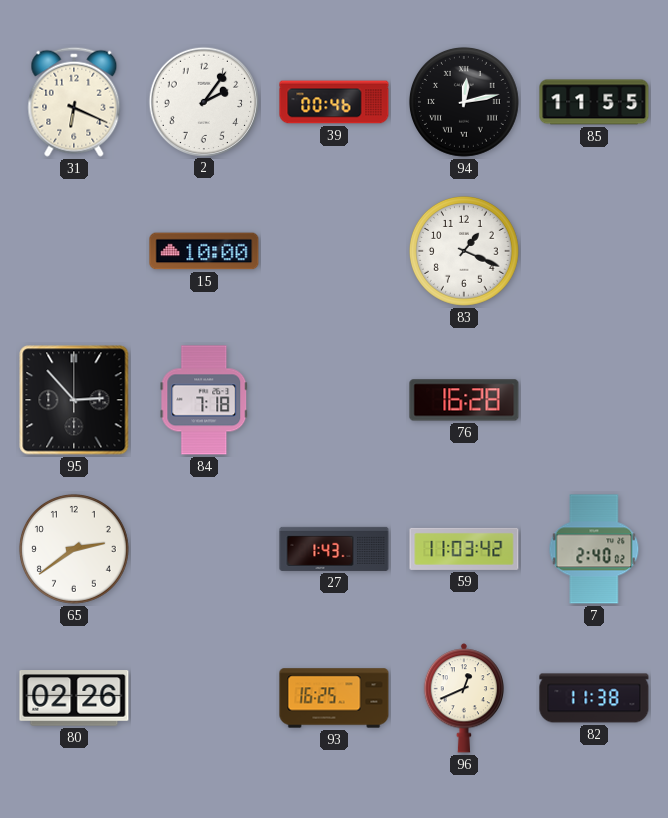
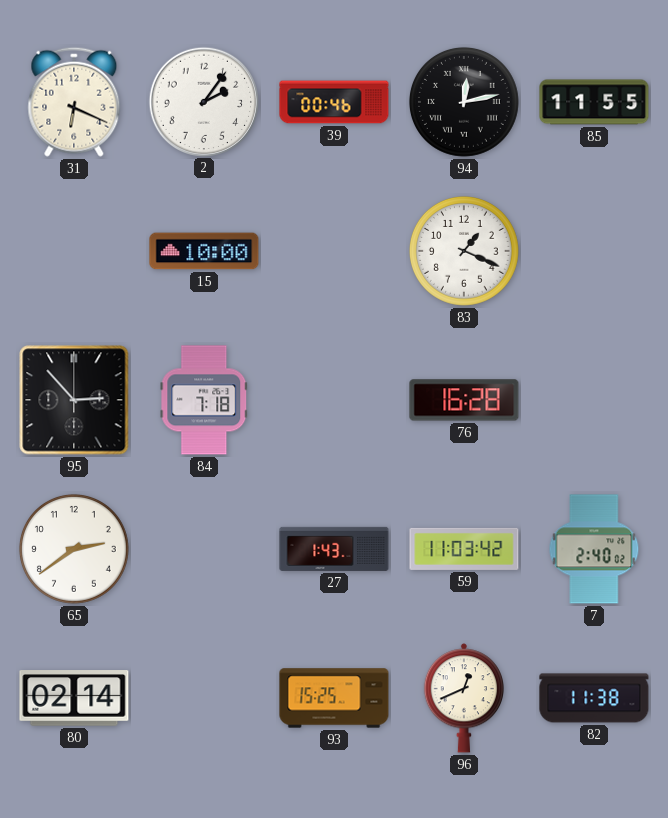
80: 02:26 -> 02:14 (74, 698)
93: 16:25 -> 15:25 (334, 698)
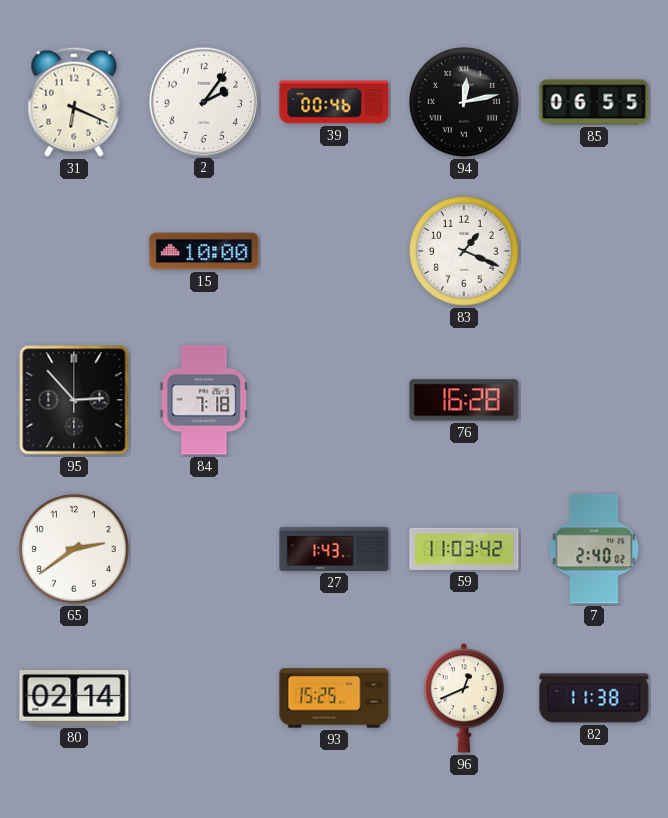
85: 11:55 -> 06:55 (594, 102)
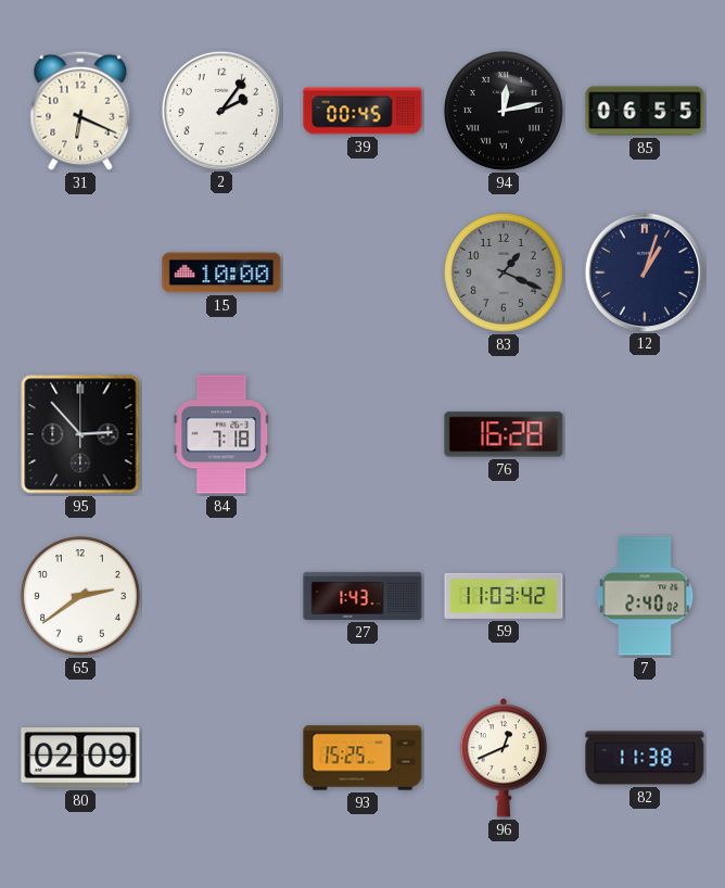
39: 00:46 -> 00:45 (362, 111)
83 dial: white -> grey (504, 272)
12: none -> 1:03 (644, 271)
80: 02:14 -> 02:09 (80, 758)
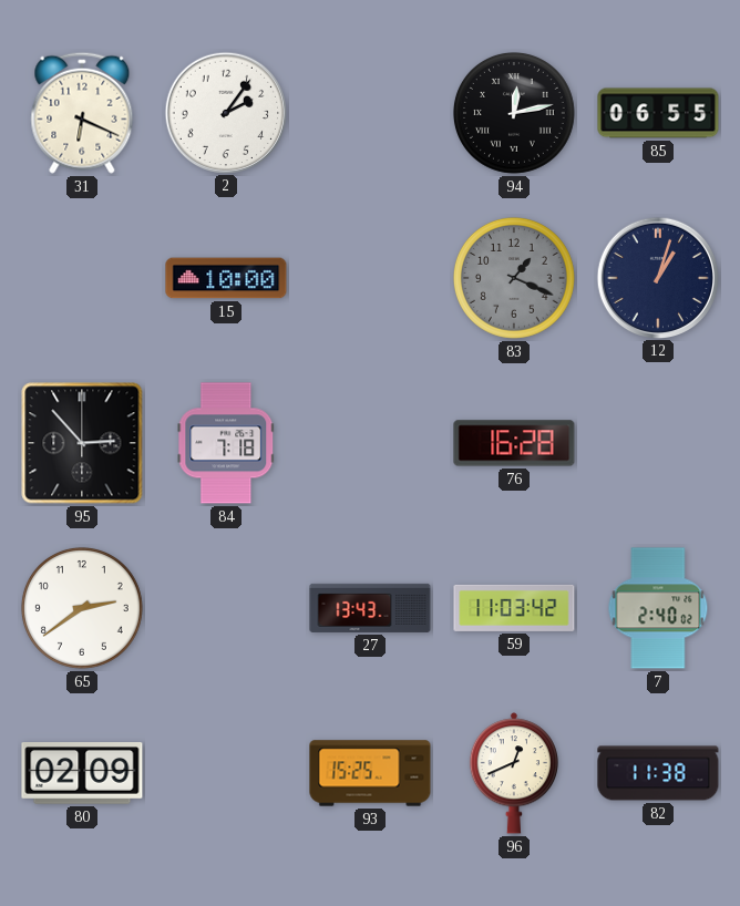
39: 00:45 -> none (362, 111)
27: 1:43 -> 13:43 (370, 608)
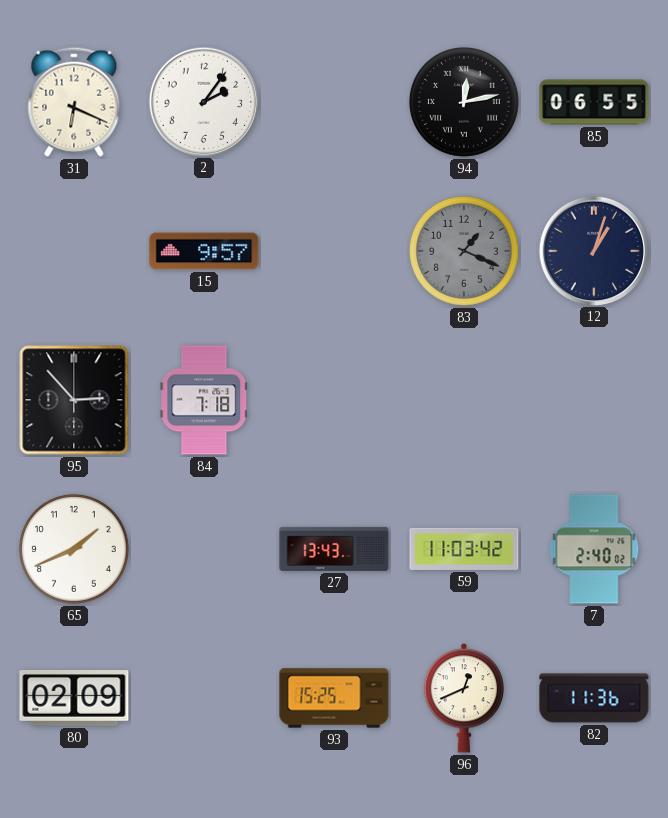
15: 10:00 -> 9:57 (204, 251)
76: 16:28 -> none (514, 443)
65: 2:39 -> 1:41 (74, 549)
82: 11:38 -> 11:36 (594, 698)
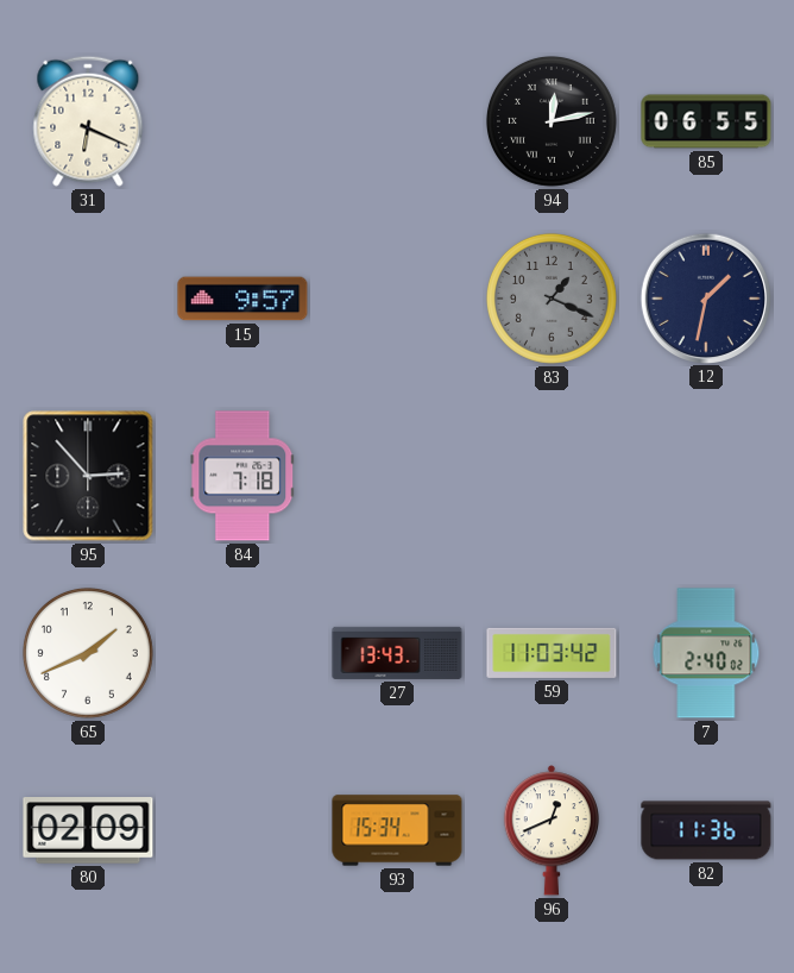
2: 2:06 -> none (203, 101)
12: 1:03 -> 1:32 (705, 297)
93: 15:25 -> 15:34 (397, 830)
